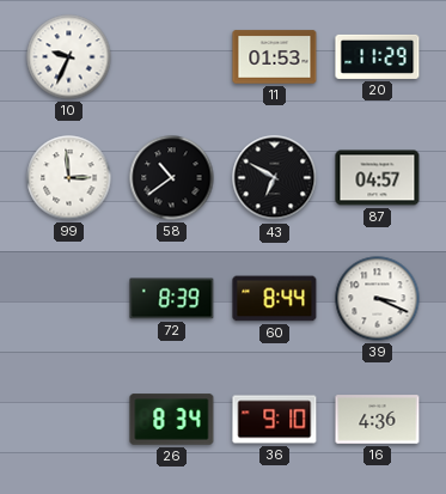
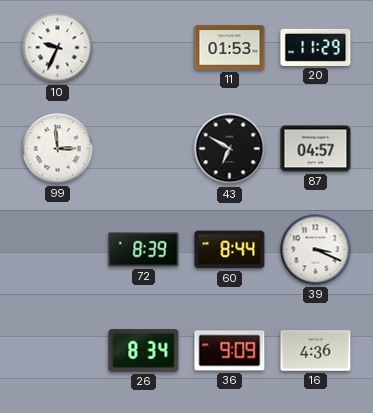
58: 10:39 -> none (172, 178)
36: 9:10 -> 9:09 (230, 351)
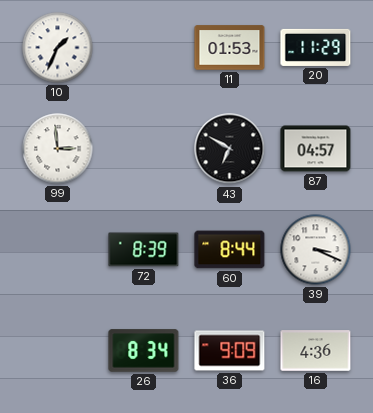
10: 9:34 -> 1:34 (58, 48)
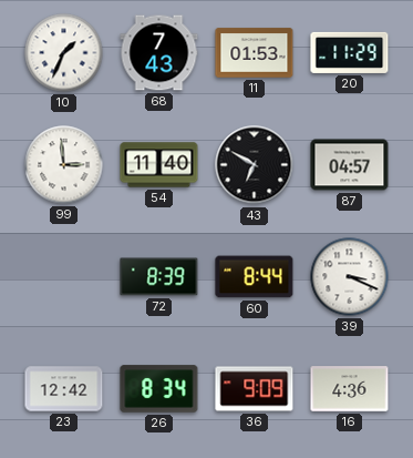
68: none -> 7:43 (159, 53)
54: none -> 11:40 (159, 165)
23: none -> 12:42 (64, 389)
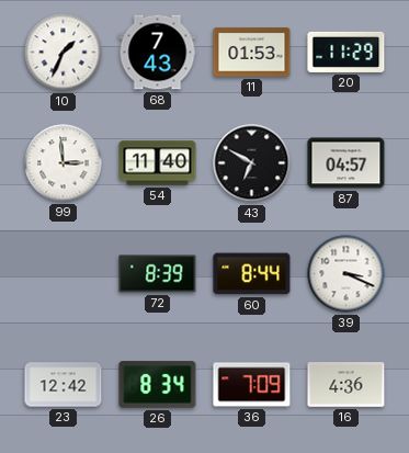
36: 9:09 -> 7:09 (252, 385)
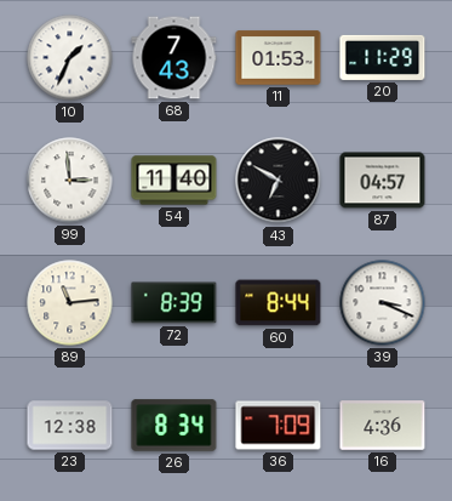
89: none -> 11:14 (70, 303)
23: 12:42 -> 12:38 (70, 426)
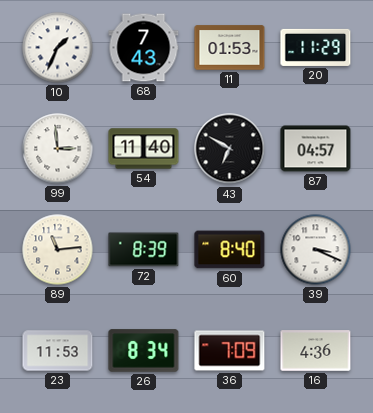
60: 8:44 -> 8:40 (230, 250)
23: 12:38 -> 11:53 (58, 351)
